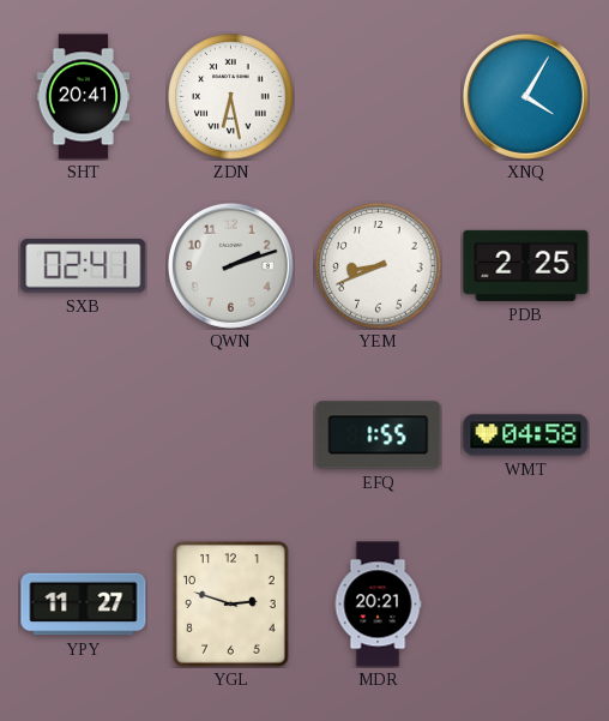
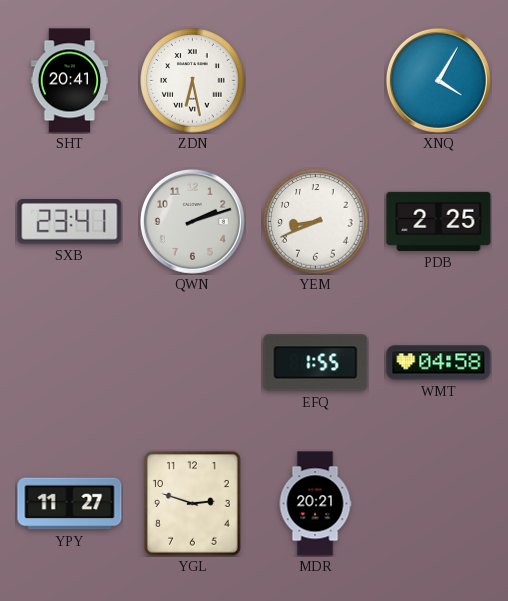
SXB: 02:41 -> 23:41 (70, 222)
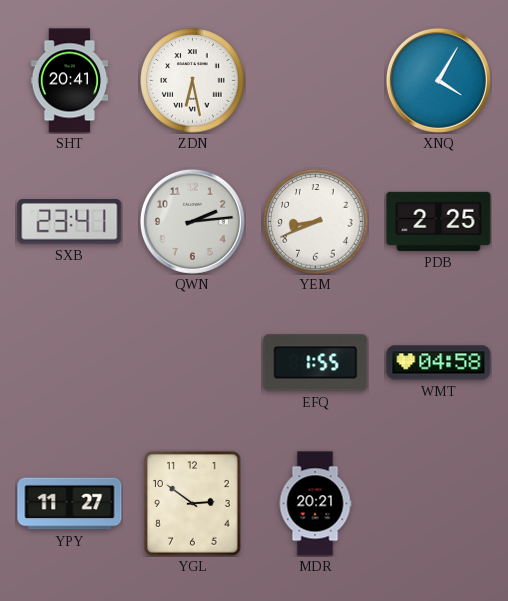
QWN: 2:12 -> 2:14 (192, 221)
YGL: 2:48 -> 2:51 (193, 504)
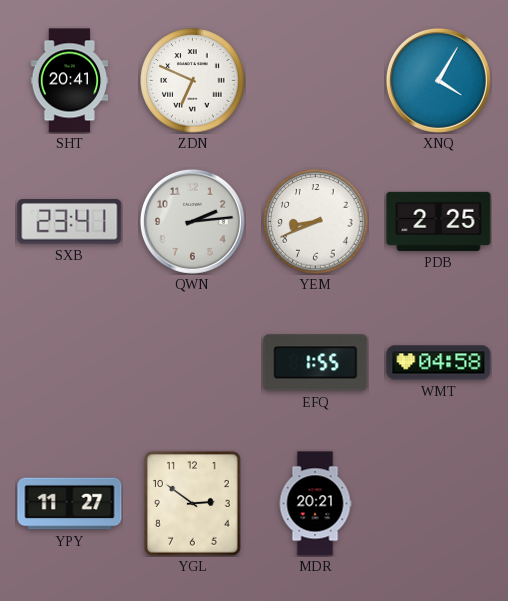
ZDN: 6:28 -> 6:49 (193, 81)
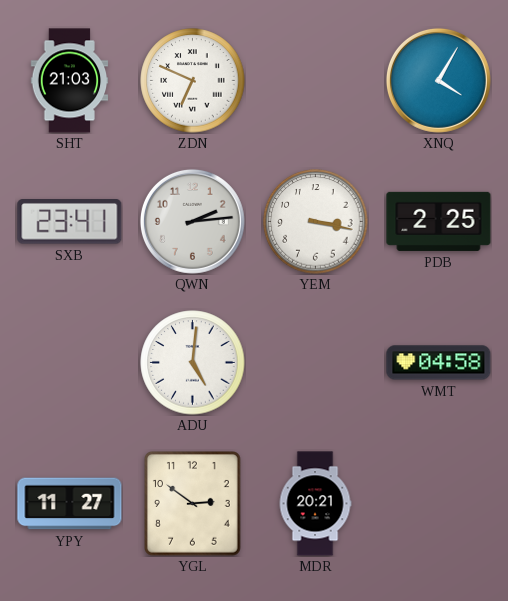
SHT: 20:41 -> 21:03 (70, 81)
YEM: 8:41 -> 3:17 (316, 222)
ADU: none -> 5:01 (193, 363)
EFQ: 1:55 -> none (316, 363)
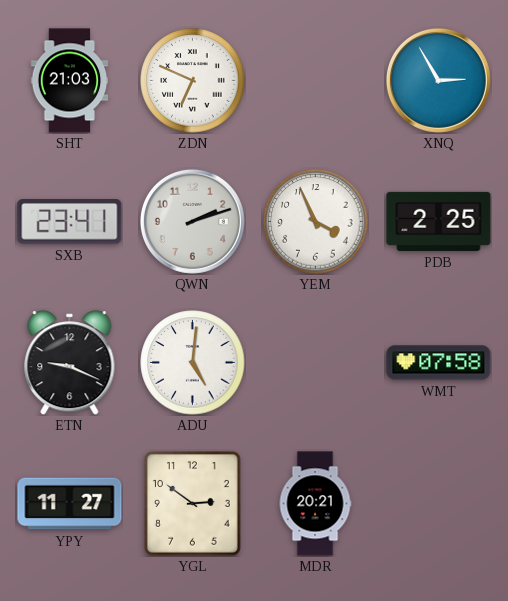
XNQ: 4:05 -> 2:55 (438, 80)
QWN: 2:14 -> 2:12 (192, 221)
YEM: 3:17 -> 3:56 (316, 222)
ETN: none -> 9:19 (70, 363)
WMT: 04:58 -> 07:58 (439, 363)
